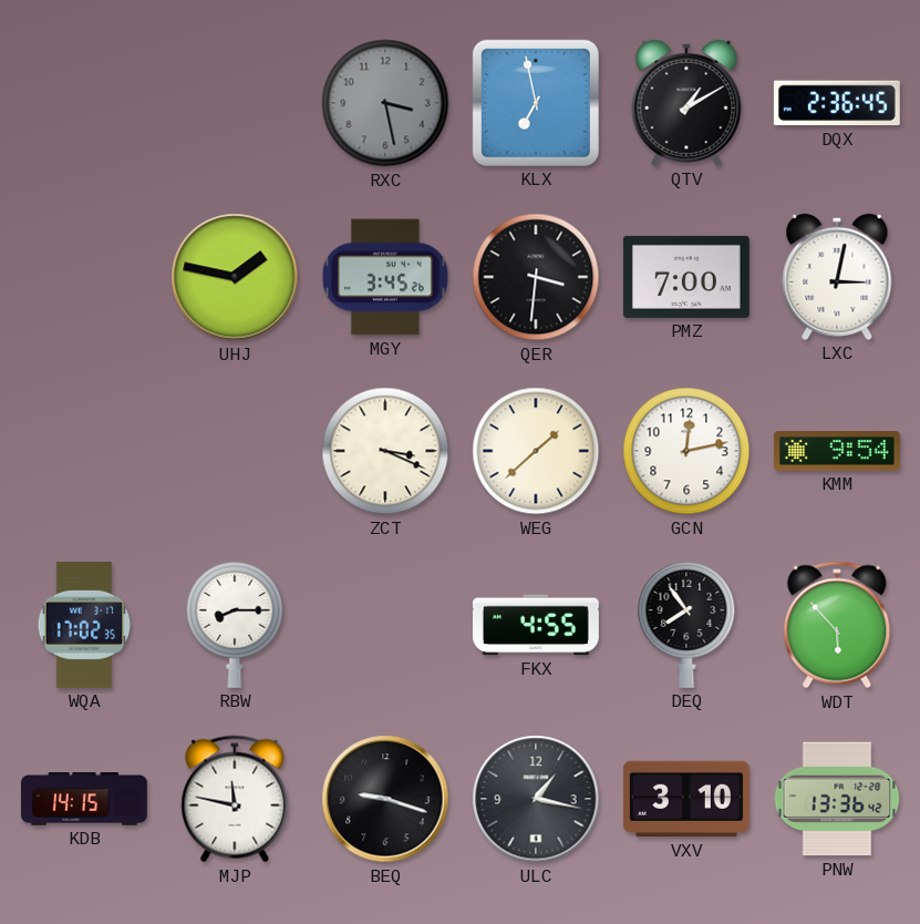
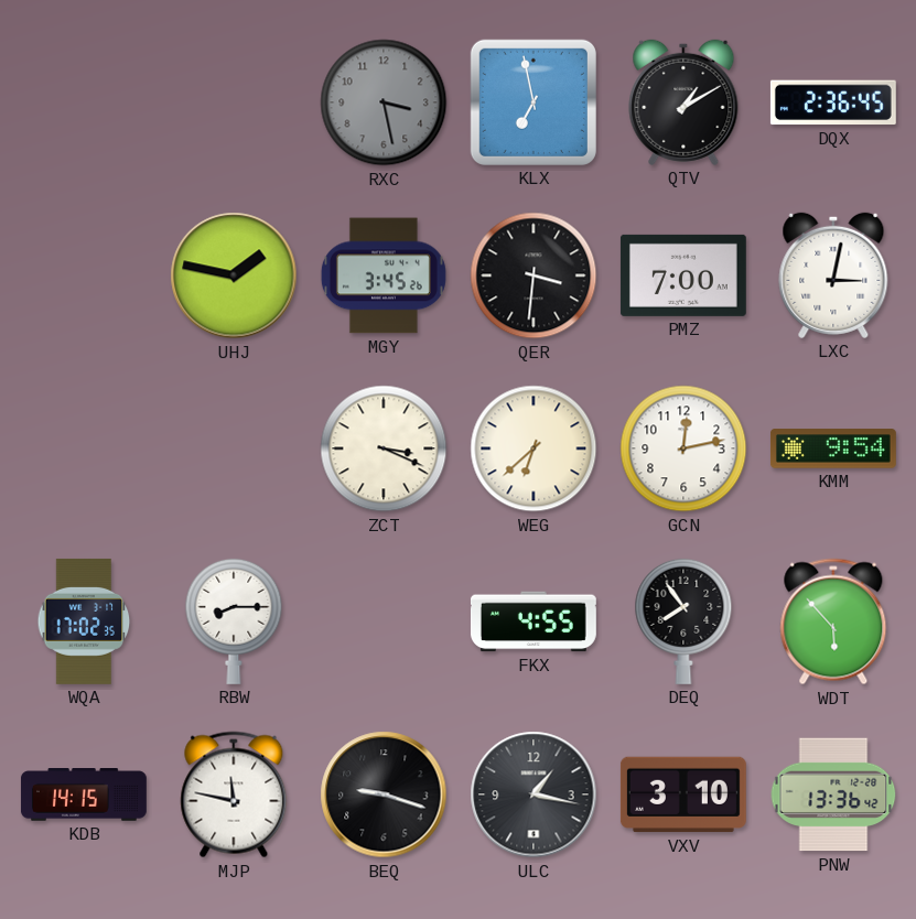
WEG: 1:38 -> 6:38 (534, 448)
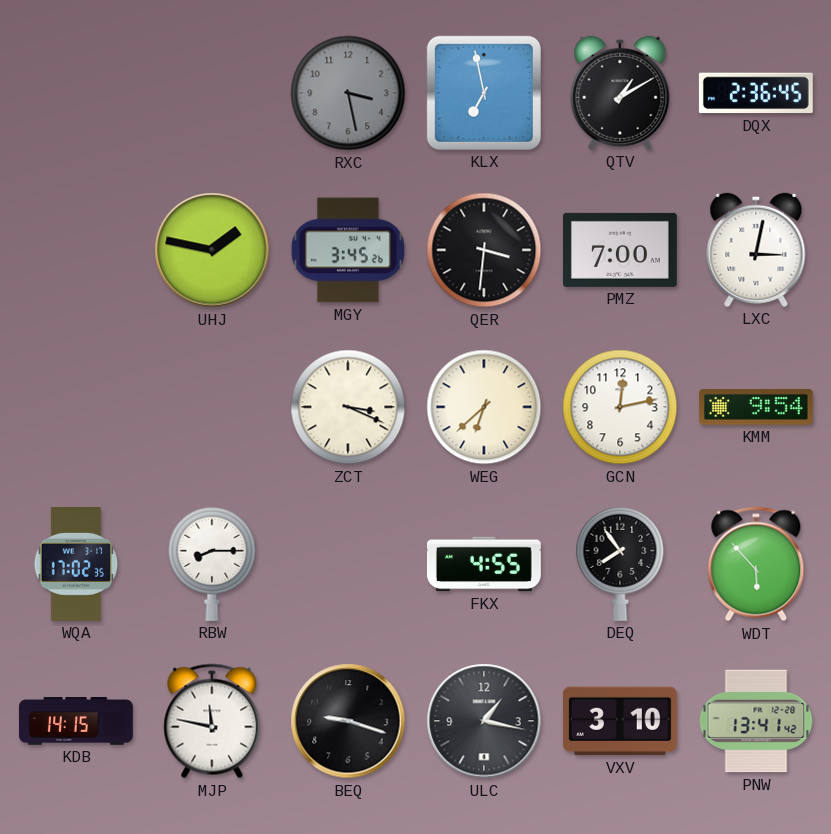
PNW: 13:36 -> 13:41 (756, 721)
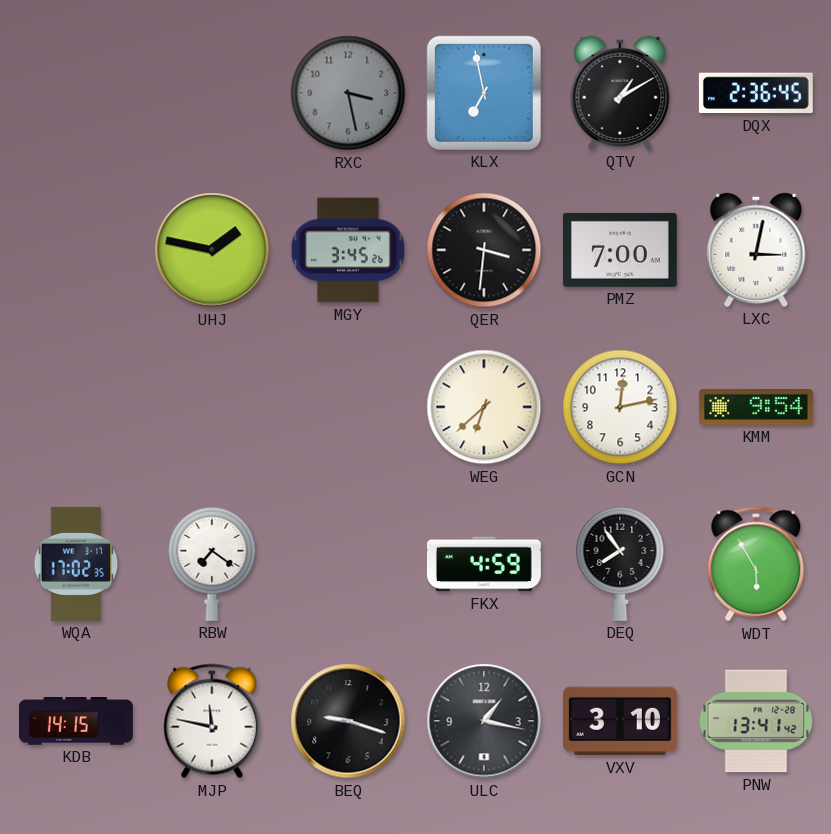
ZCT: 3:19 -> none (348, 407)
RBW: 8:15 -> 7:21 (212, 564)
FKX: 4:55 -> 4:59 (484, 564)
WDT: 5:53 -> 5:55 (756, 564)
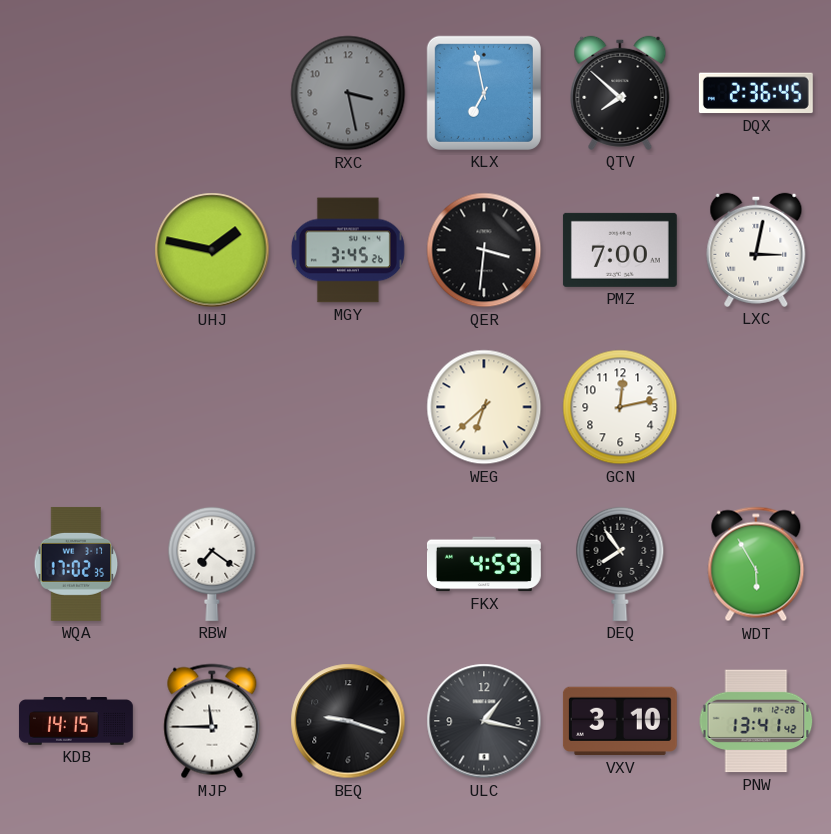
QTV: 1:10 -> 7:52 (620, 93)
KMM: 9:54 -> none (756, 407)
MJP: 11:47 -> 11:45 (212, 721)
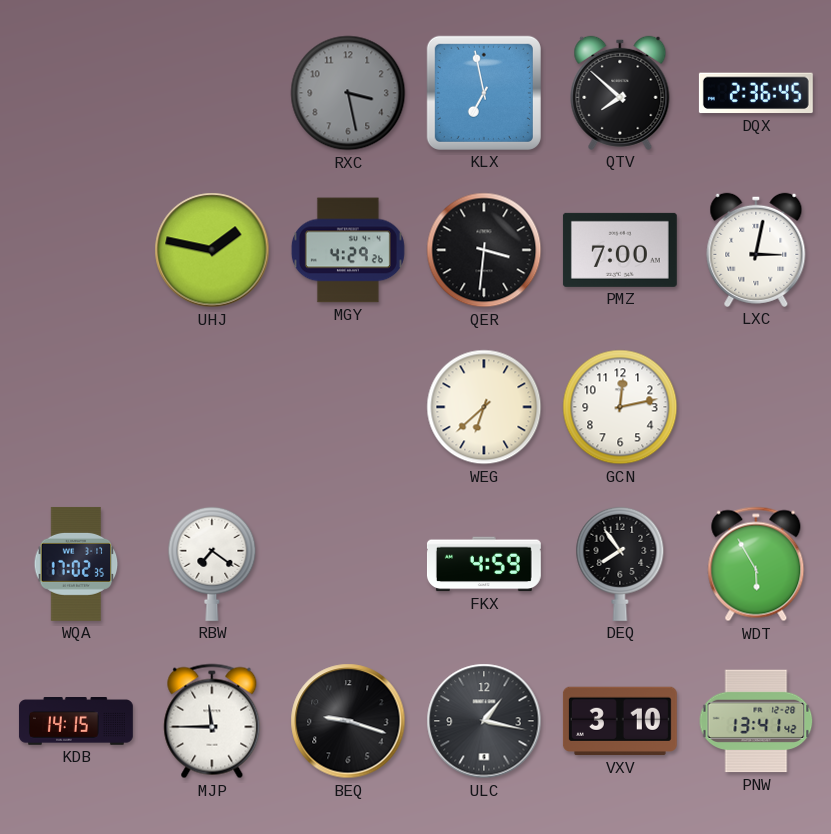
MGY: 3:45 -> 4:29 (348, 250)
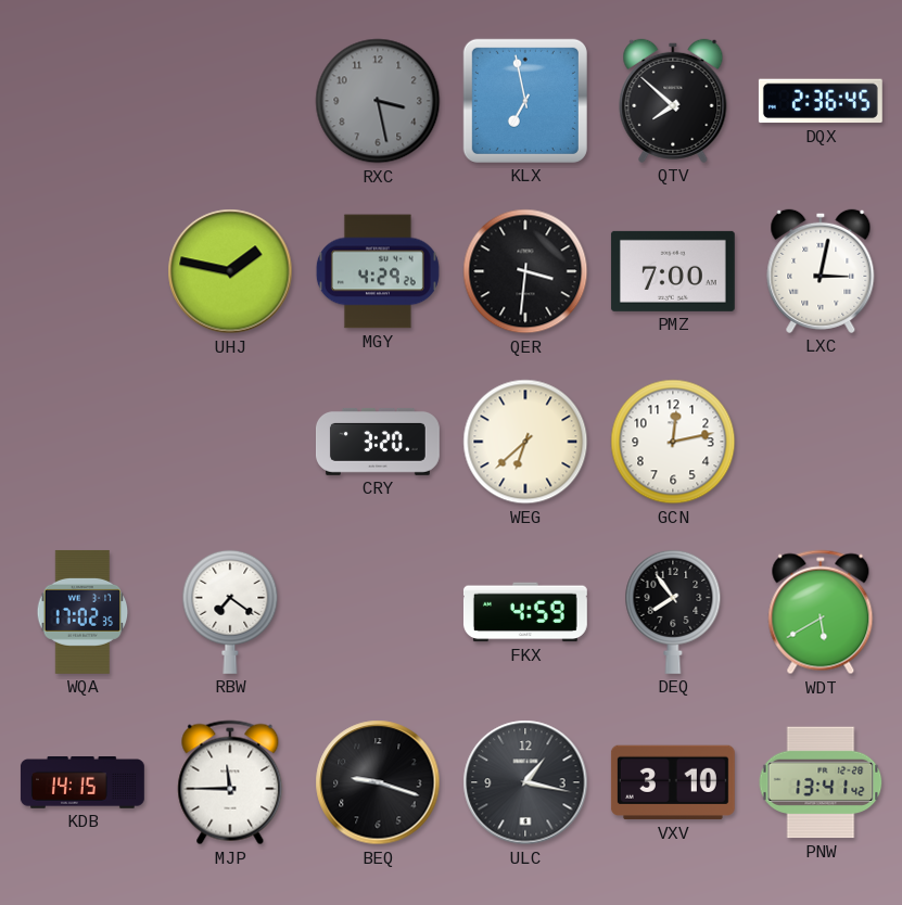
CRY: none -> 3:20 (378, 442)
WDT: 5:55 -> 5:40 (821, 612)
